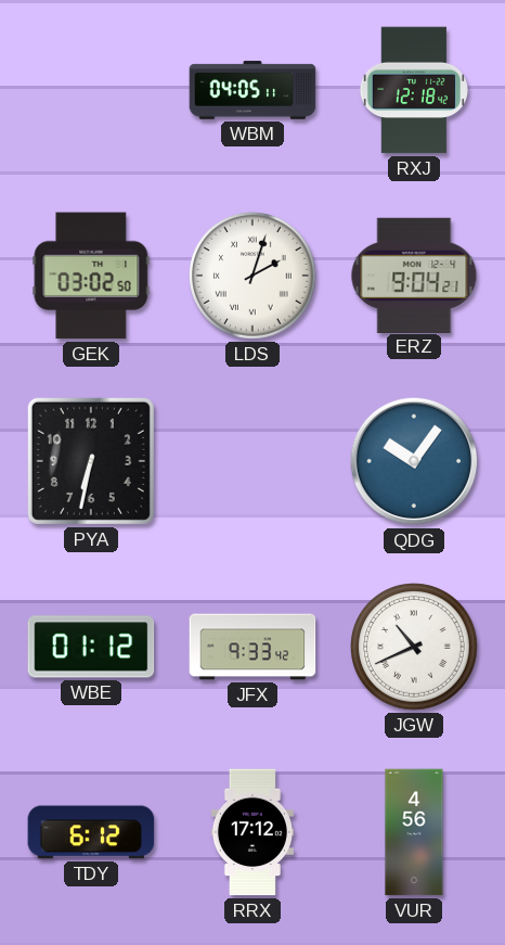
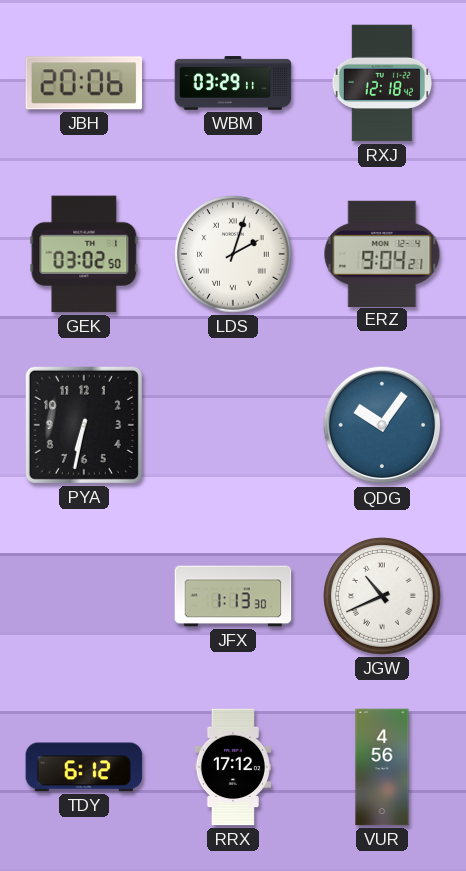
JBH: none -> 20:06 (84, 83)
WBM: 04:05 -> 03:29 (233, 83)
WBE: 01:12 -> none (91, 647)
JFX: 9:33 -> 1:13 (233, 596)
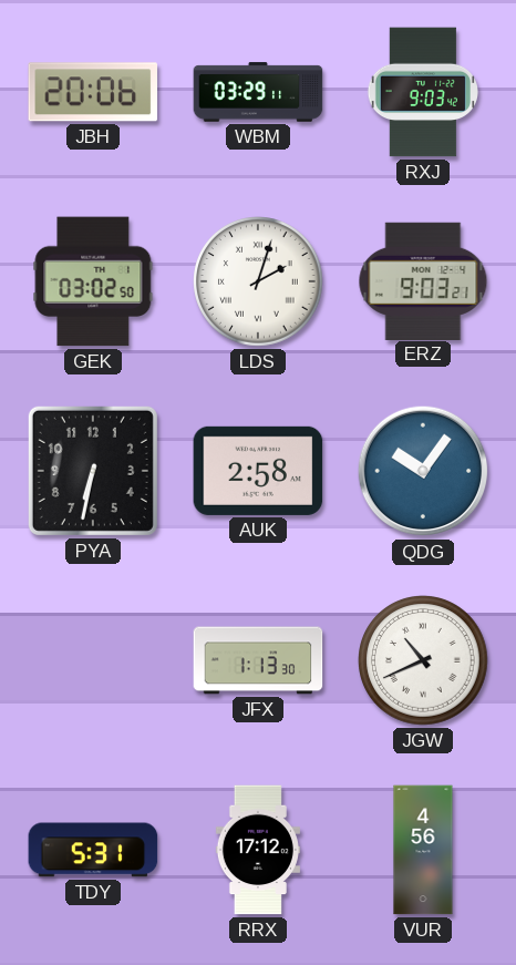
RXJ: 12:18 -> 9:03 (422, 92)
ERZ: 9:04 -> 9:03 (423, 280)
AUK: none -> 2:58 (258, 471)
TDY: 6:12 -> 5:31 (93, 850)
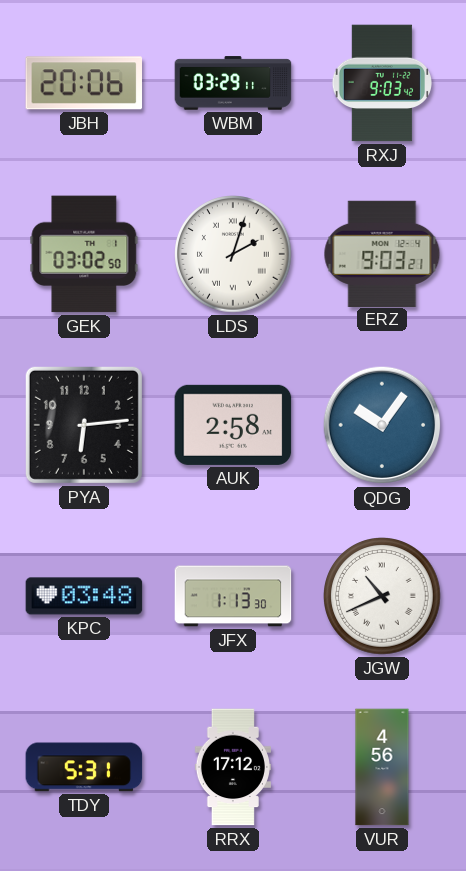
PYA: 6:32 -> 6:14 (84, 425)
KPC: none -> 03:48 (84, 596)
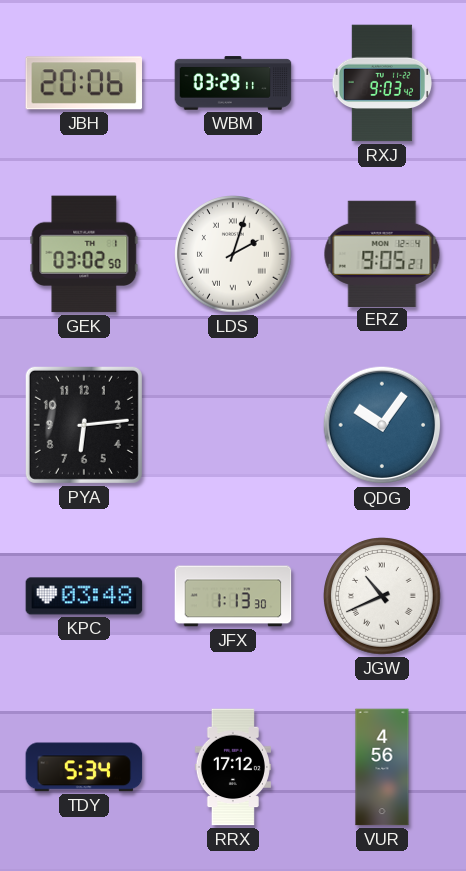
ERZ: 9:03 -> 9:05 (382, 253)
AUK: 2:58 -> none (233, 425)
TDY: 5:31 -> 5:34 (84, 767)
